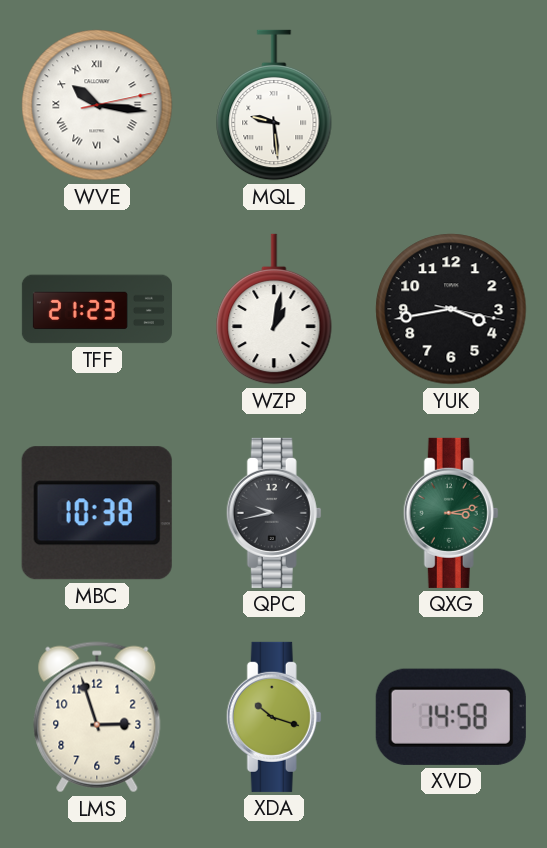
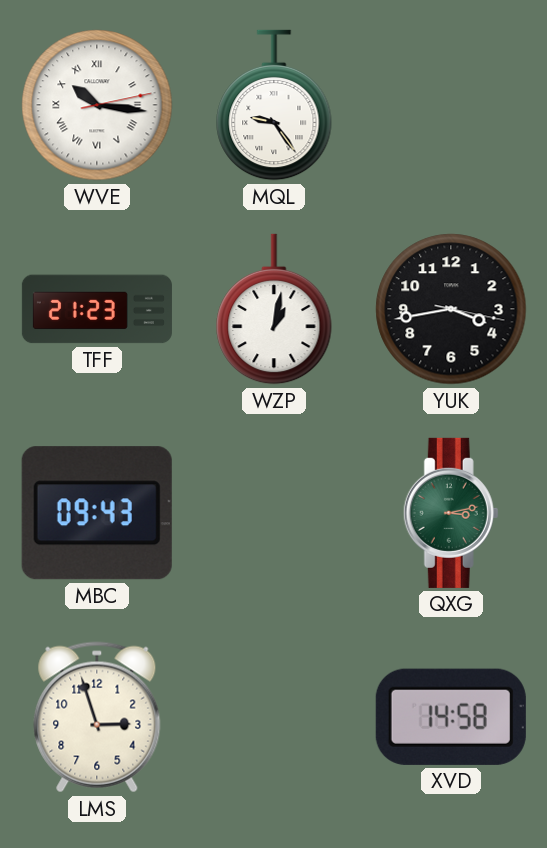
MQL: 9:29 -> 9:24 (274, 105)
MBC: 10:38 -> 09:43 (97, 513)
QPC: 9:43 -> none (274, 513)
XDA: 10:18 -> none (274, 717)
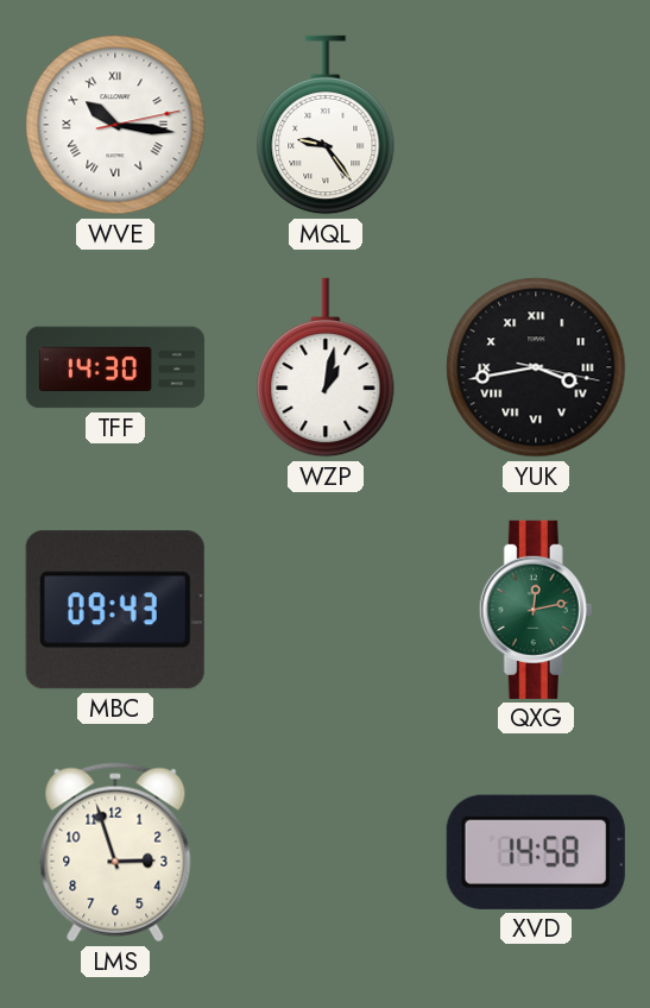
TFF: 21:23 -> 14:30 (115, 367)
YUK numerals: Arabic -> Roman (536, 367)
QXG: 3:13 -> 12:13 (536, 610)
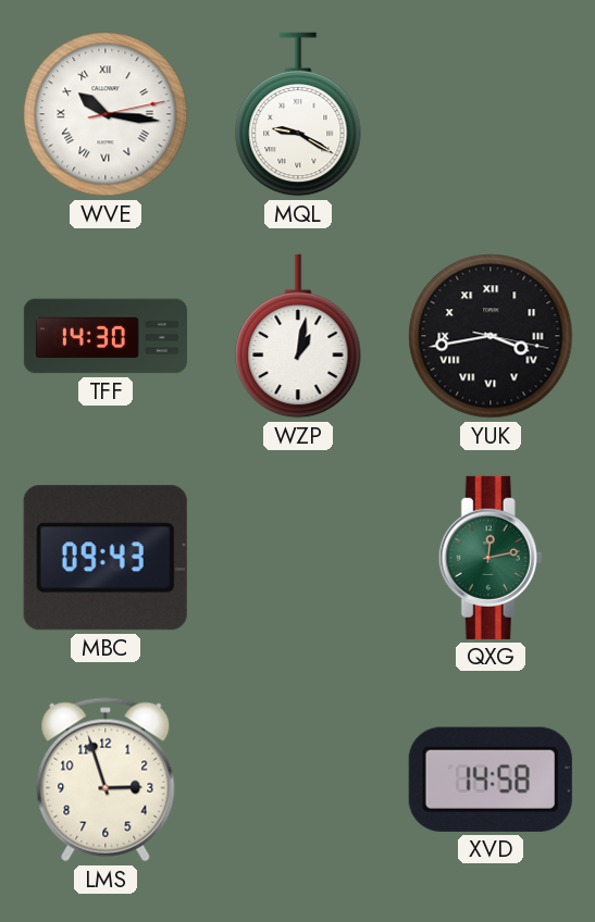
MQL: 9:24 -> 9:20 (298, 114)
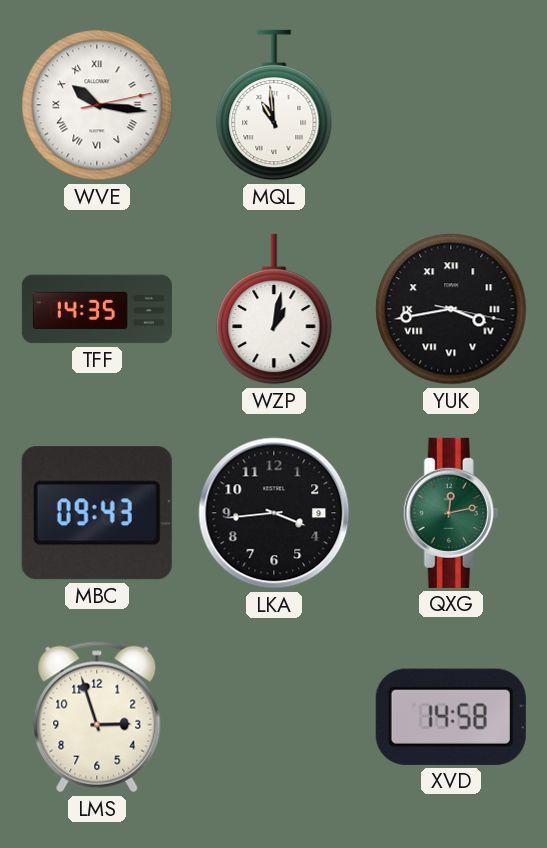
MQL: 9:20 -> 10:59 (274, 105)
TFF: 14:30 -> 14:35 (97, 309)
LKA: none -> 3:44 (274, 513)
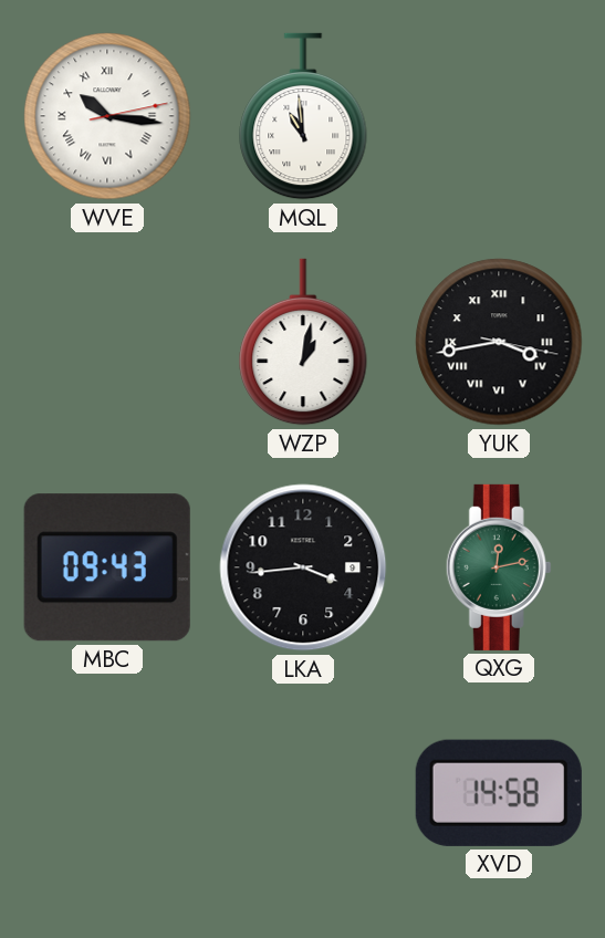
TFF: 14:35 -> none (97, 309)
LMS: 2:57 -> none (97, 717)
